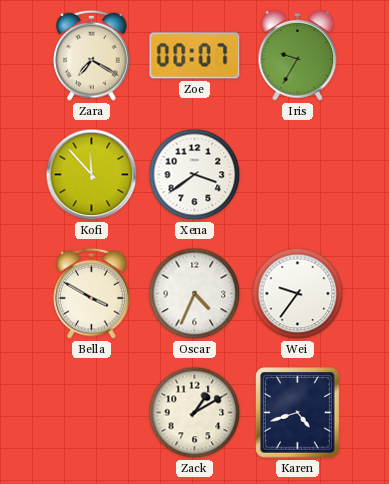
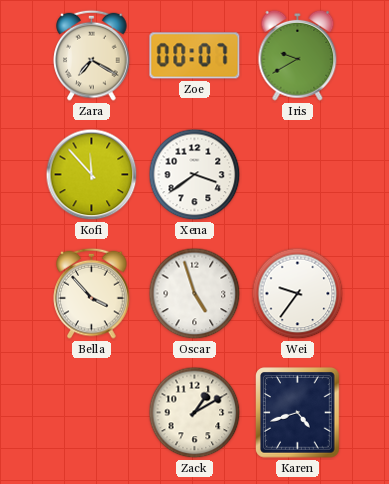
Iris: 9:35 -> 9:40 (298, 55)
Bella: 3:50 -> 3:53 (92, 293)
Oscar: 4:34 -> 4:57 (195, 294)
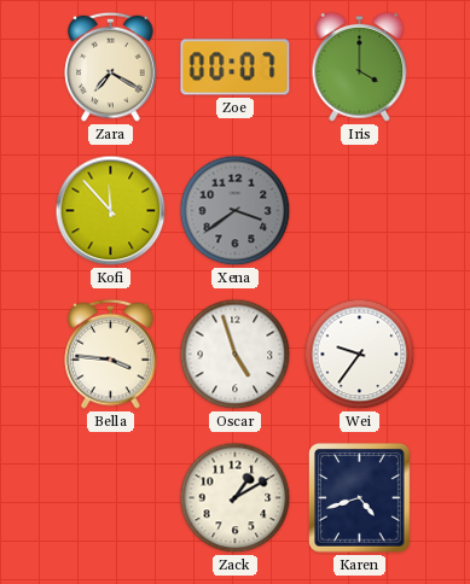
Iris: 9:40 -> 4:00 (360, 66)
Xena dial: white -> grey (236, 211)
Bella: 3:53 -> 3:46 (111, 354)
